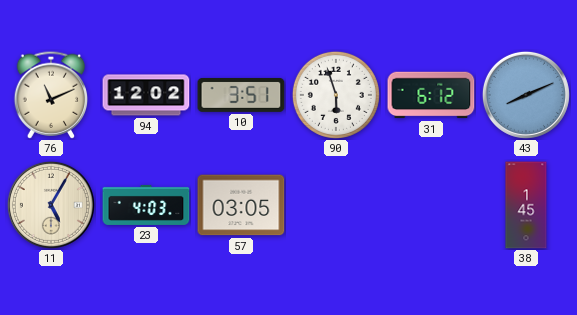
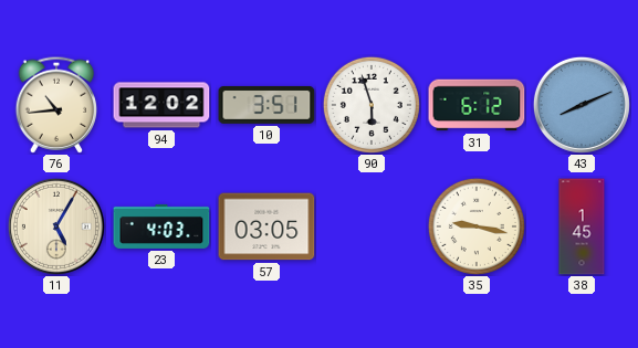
76: 11:11 -> 10:44 (56, 105)
35: none -> 9:17 (477, 226)
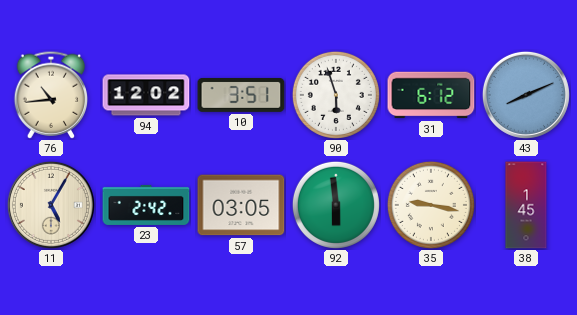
23: 4:03 -> 2:42 (146, 205)
92: none -> 5:59 (336, 205)
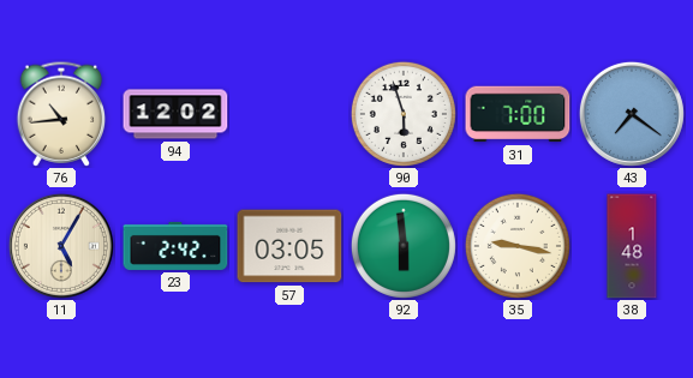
10: 3:51 -> none (241, 95)
31: 6:12 -> 7:00 (518, 114)
43: 8:11 -> 7:21 (632, 114)
38: 1:45 -> 1:48 (632, 246)
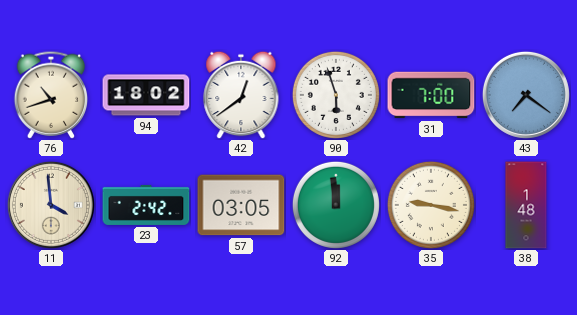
76: 10:44 -> 10:42 (51, 95)
94: 12:02 -> 18:02 (146, 95)
42: none -> 12:39 (241, 95)
11: 5:05 -> 3:59 (51, 205)
92: 5:59 -> 11:59 (336, 205)
